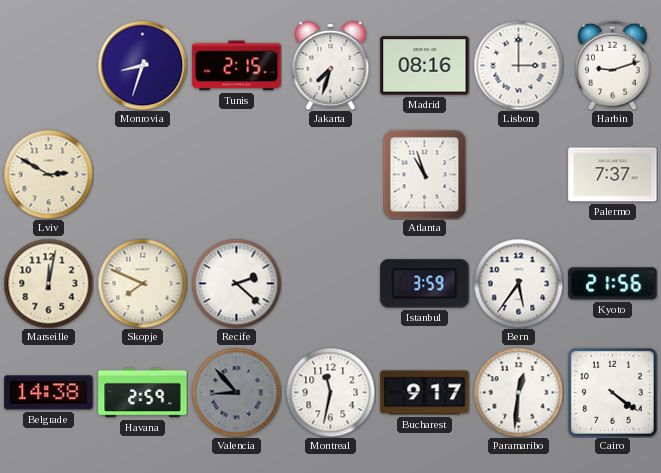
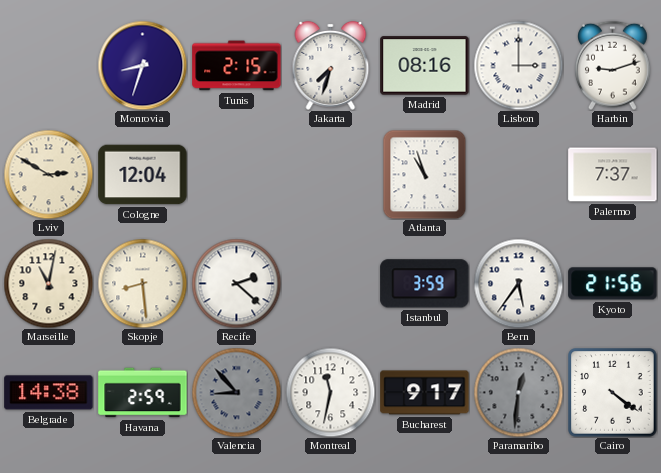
Cologne: none -> 12:04 (143, 175)
Marseille: 12:02 -> 11:02 (48, 283)
Skopje: 7:49 -> 8:29 (142, 283)
Paramaribo dial: white -> grey (518, 392)
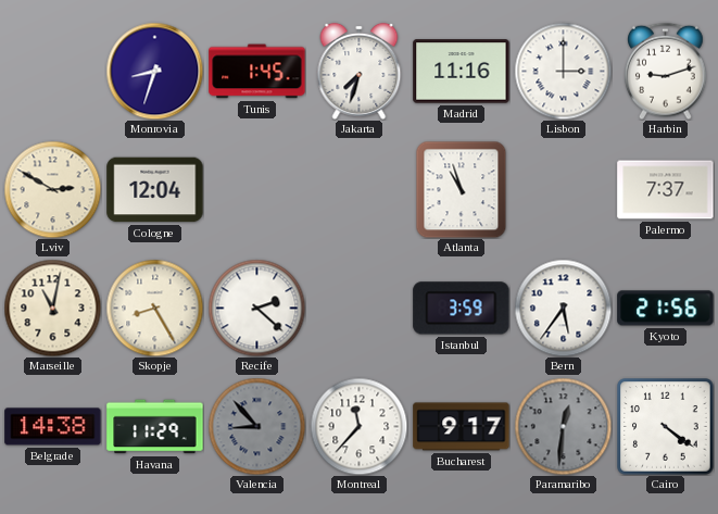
Tunis: 2:15 -> 1:45 (257, 72)
Madrid: 08:16 -> 11:16 (462, 72)
Skopje: 8:29 -> 8:25 (154, 308)
Havana: 2:59 -> 11:29 (155, 427)
Montreal: 11:32 -> 11:37 (358, 426)
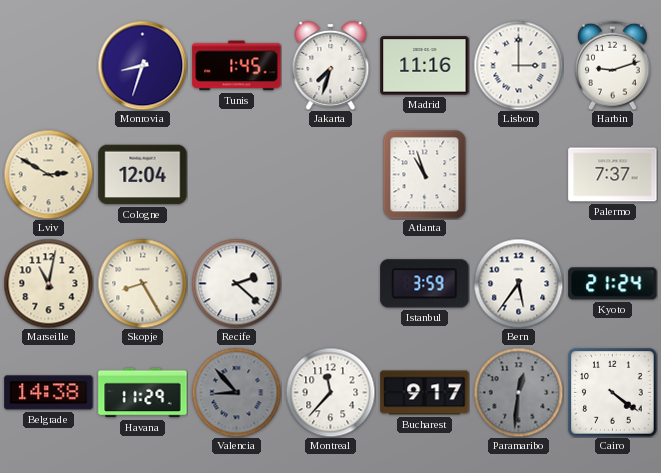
Kyoto: 21:56 -> 21:24 (613, 284)
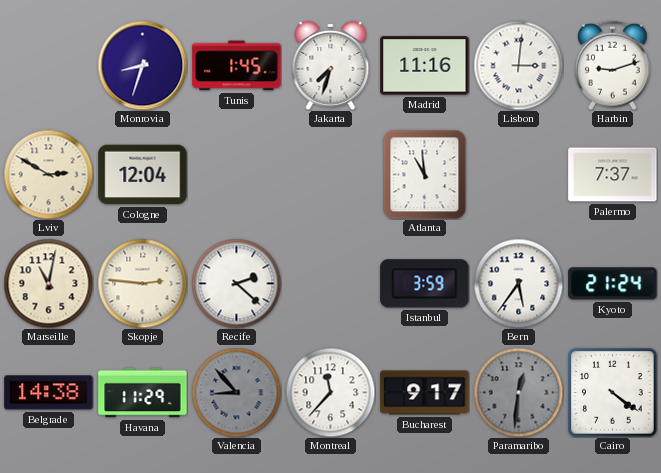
Lisbon: 3:00 -> 3:01 (518, 65)
Atlanta: 10:57 -> 10:59 (425, 174)
Skopje: 8:25 -> 2:46 (142, 283)
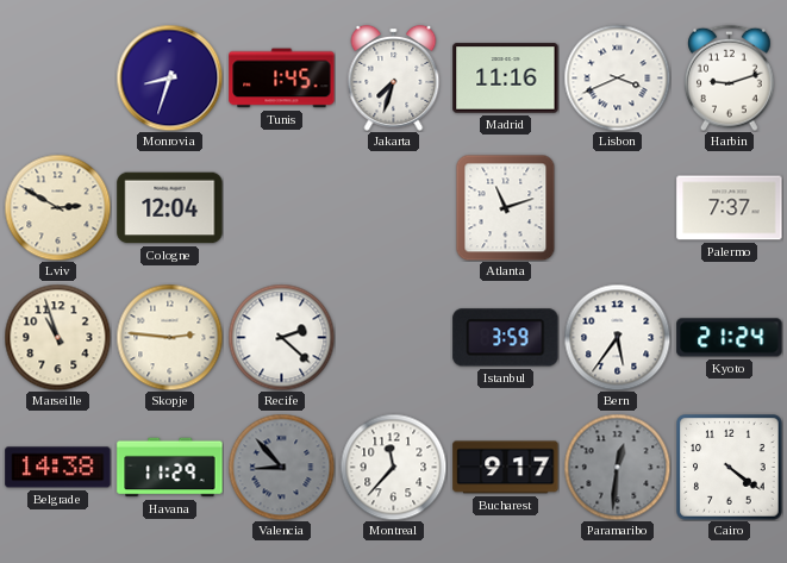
Lisbon: 3:01 -> 3:41 (617, 77)
Atlanta: 10:59 -> 11:12 (506, 207)
Marseille: 11:02 -> 10:57 (57, 337)
